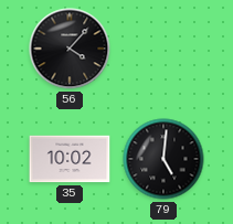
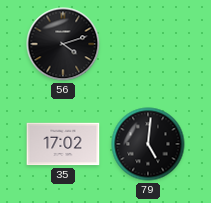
56: 4:07 -> 4:12 (63, 44)
35: 10:02 -> 17:02 (63, 144)
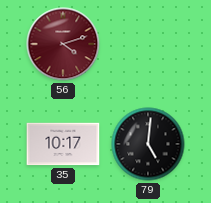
56 dial: black -> burgundy (63, 44)
35: 17:02 -> 10:17 (63, 144)
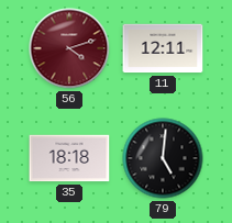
11: none -> 12:11 (163, 48)
35: 10:17 -> 18:18 (69, 158)
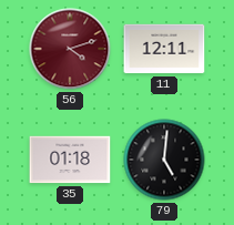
35: 18:18 -> 01:18 (70, 160)
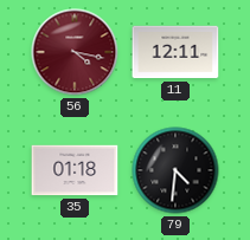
56: 4:12 -> 4:17 (75, 52)
79: 5:01 -> 4:31 (175, 170)
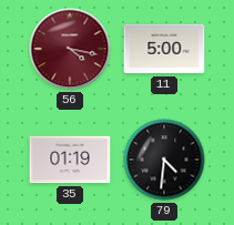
11: 12:11 -> 5:00 (164, 49)
35: 01:18 -> 01:19 (70, 160)
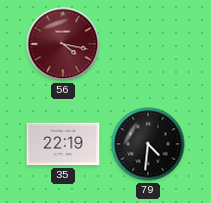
11: 5:00 -> none (164, 49)
35: 01:19 -> 22:19 (63, 144)
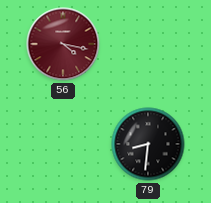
35: 22:19 -> none (63, 144)
79: 4:31 -> 8:31 (148, 144)
